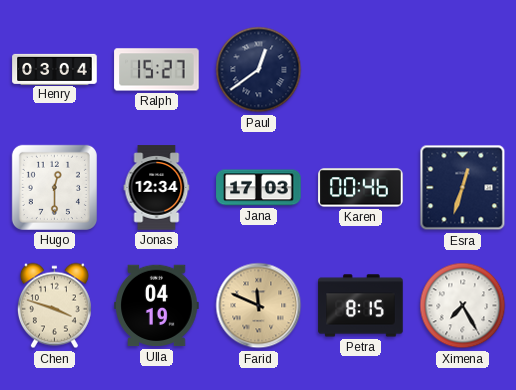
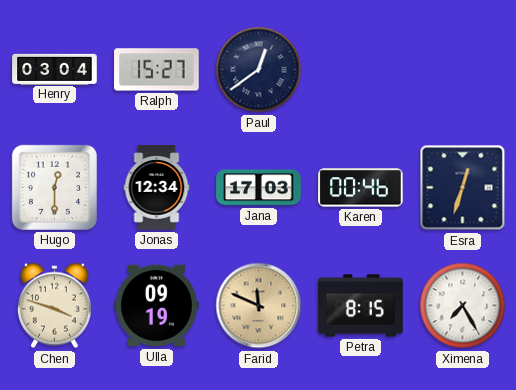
Ulla: 04:19 -> 09:19 (157, 306)
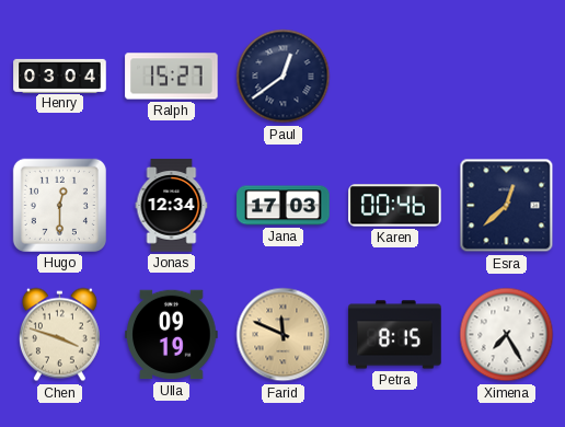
Esra: 12:33 -> 12:38 (507, 206)
